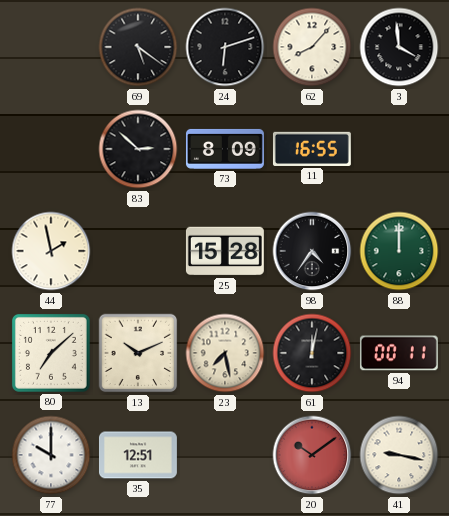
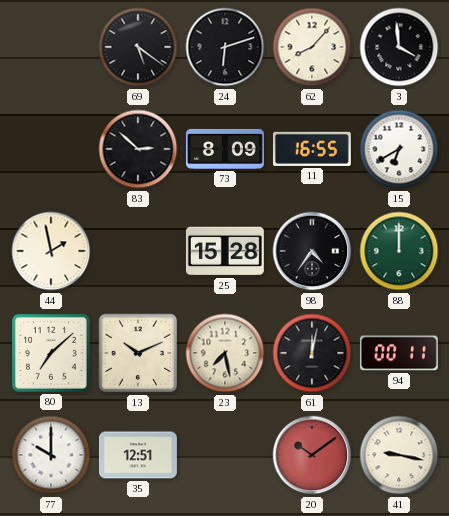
15: none -> 6:40 (399, 149)
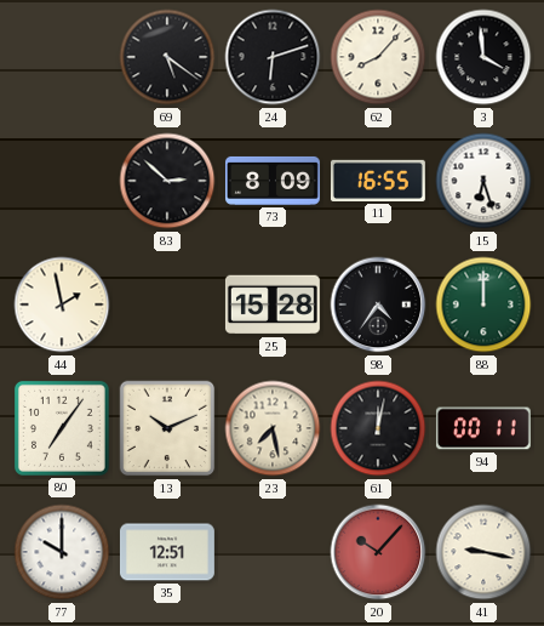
15: 6:40 -> 6:27 (483, 181)
80: 7:08 -> 7:06 (62, 428)
20: 10:09 -> 10:07 (378, 552)
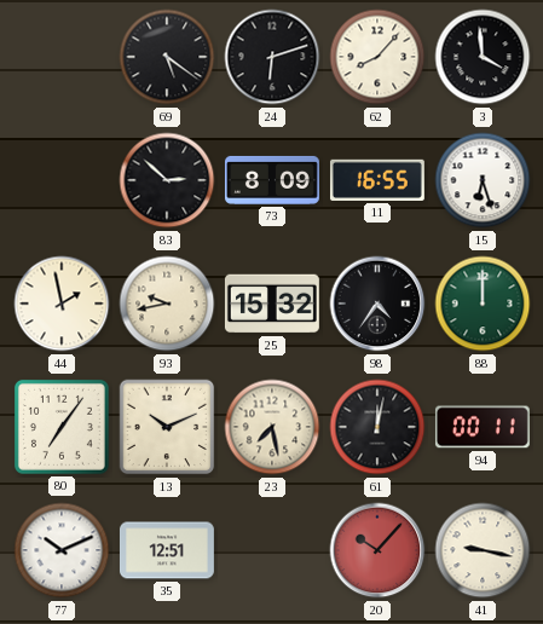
93: none -> 9:43 (167, 304)
25: 15:28 -> 15:32 (272, 304)
77: 10:00 -> 10:11 (62, 550)
